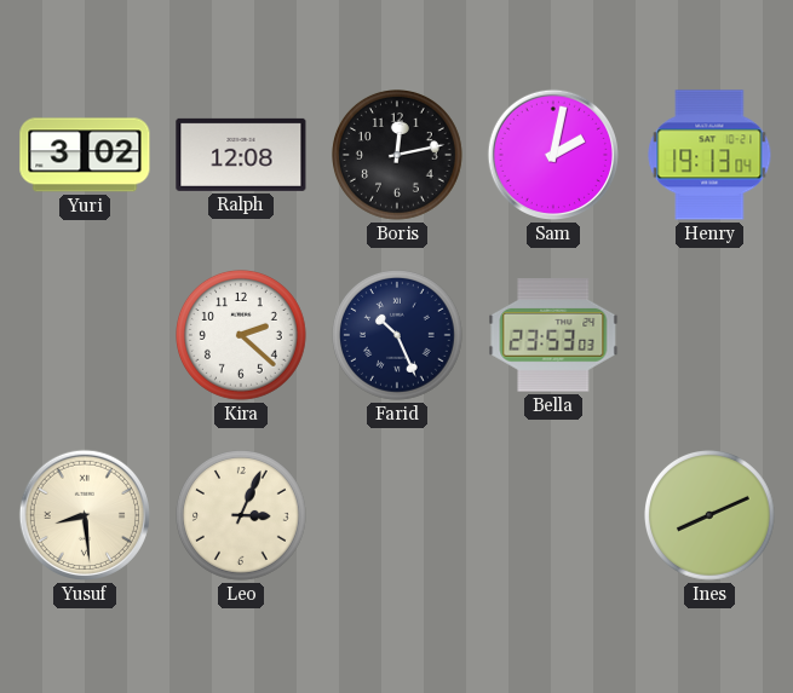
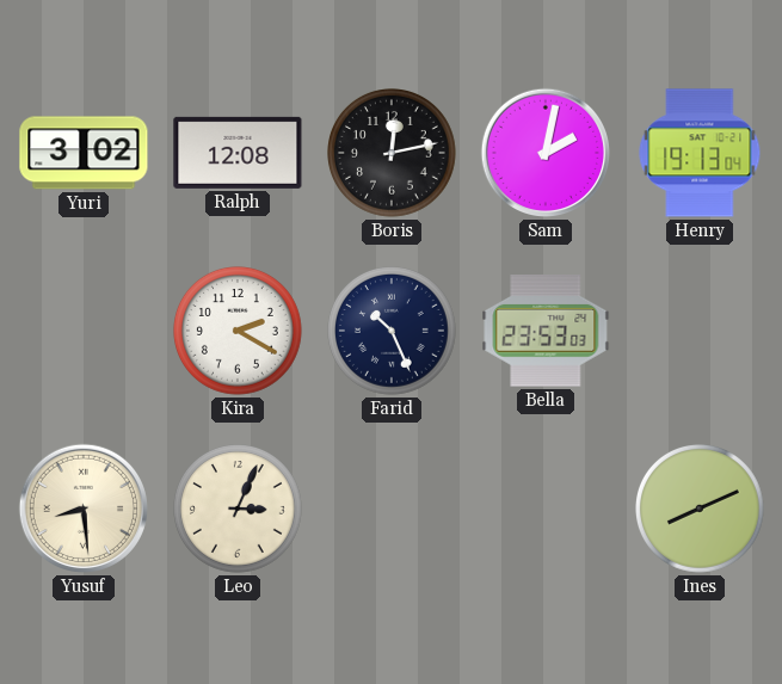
Kira: 2:22 -> 2:20 (239, 332)
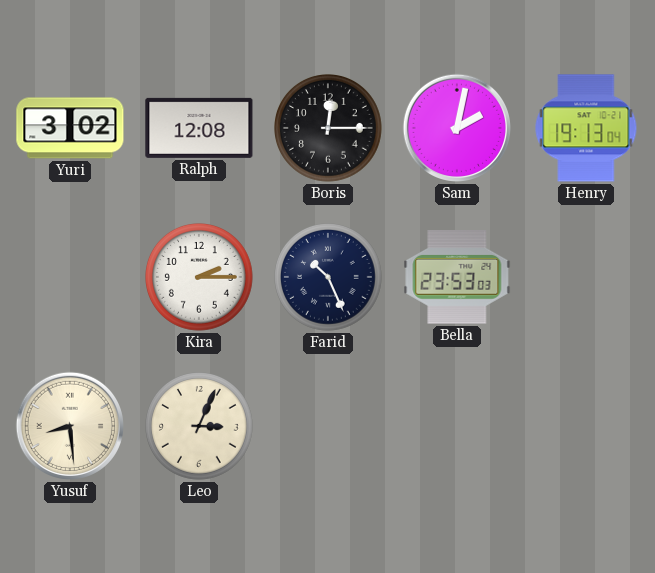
Boris: 12:13 -> 12:15 (329, 129)
Kira: 2:20 -> 2:15 (200, 278)
Ines: 8:11 -> none (701, 510)
